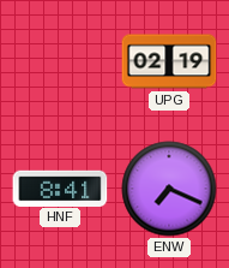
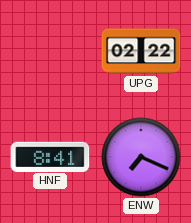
UPG: 02:19 -> 02:22 (141, 51)
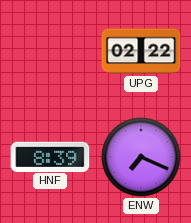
HNF: 8:41 -> 8:39 (50, 156)
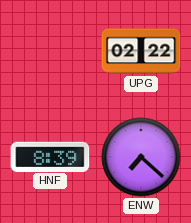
ENW: 7:19 -> 7:22 (141, 157)
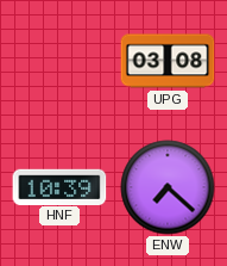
UPG: 02:22 -> 03:08 (168, 61)
HNF: 8:39 -> 10:39 (59, 186)
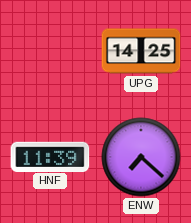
UPG: 03:08 -> 14:25 (141, 51)
HNF: 10:39 -> 11:39 (50, 156)
